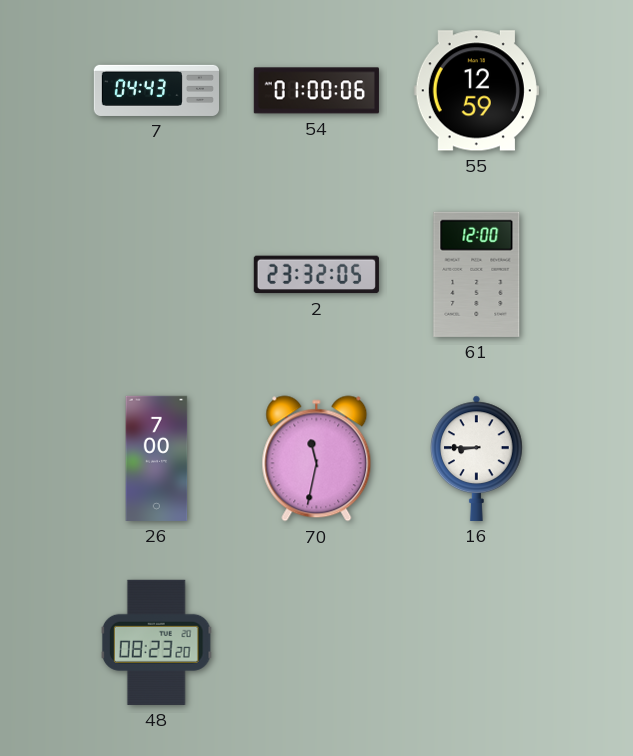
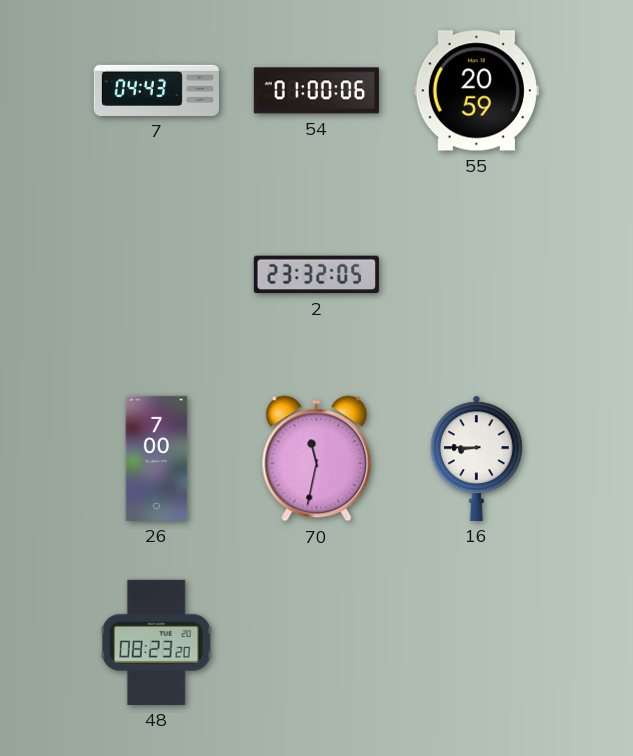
55: 12:59 -> 20:59 (476, 91)
61: 12:00 -> none (477, 274)
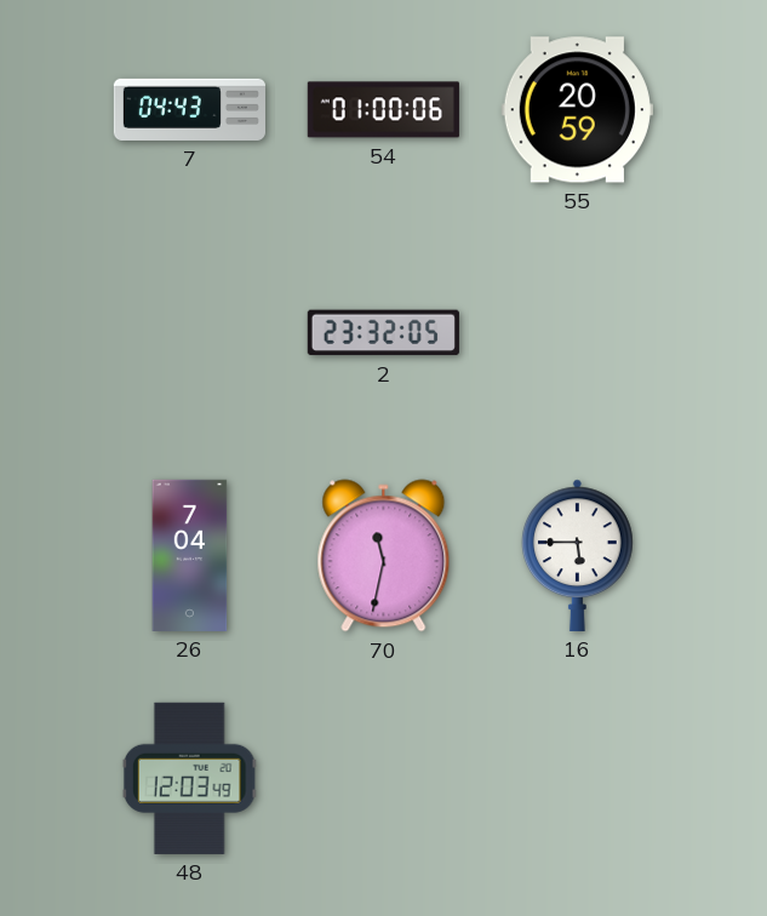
26: 7:00 -> 7:04 (190, 555)
16: 8:45 -> 5:45 (578, 555)
48: 08:23 -> 12:03 (189, 778)
